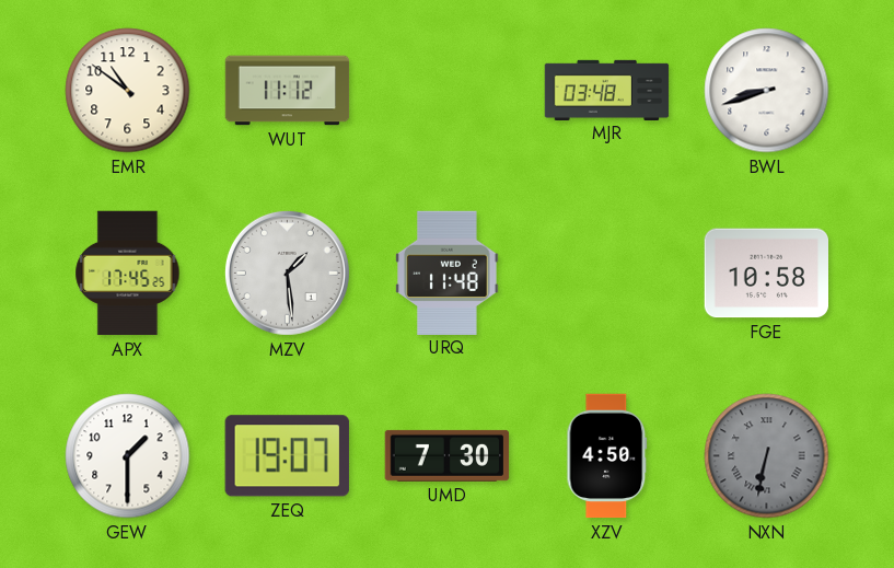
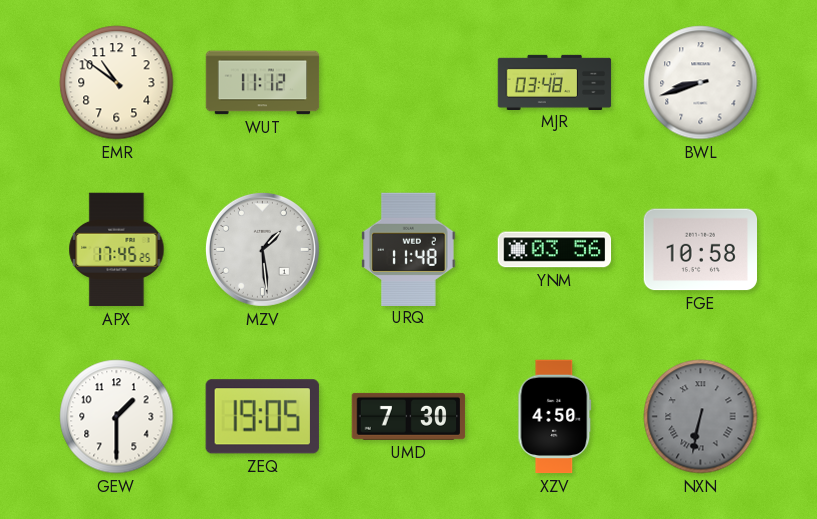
YNM: none -> 03:56 (555, 250)
ZEQ: 19:07 -> 19:05 (262, 417)
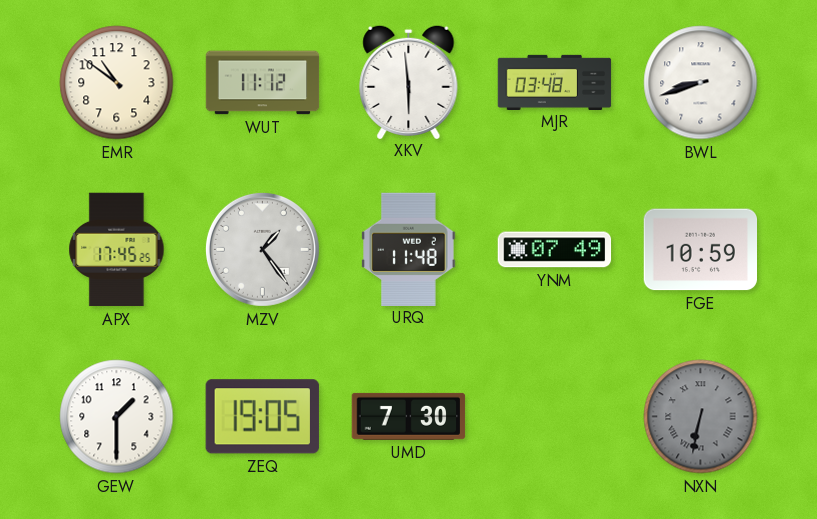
XKV: none -> 5:59 (409, 81)
MZV: 1:29 -> 1:24 (262, 249)
YNM: 03:56 -> 07:49 (555, 250)
FGE: 10:58 -> 10:59 (700, 250)
XZV: 4:50 -> none (555, 417)
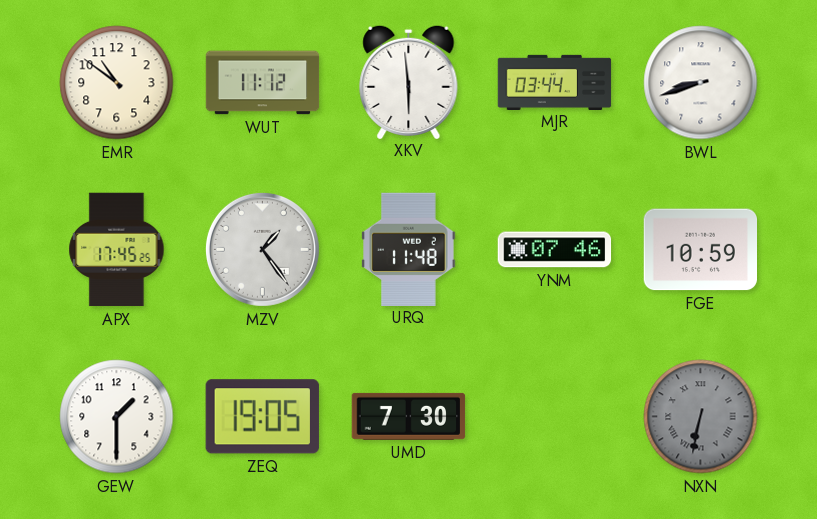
MJR: 03:48 -> 03:44 (555, 82)
YNM: 07:49 -> 07:46 (555, 250)
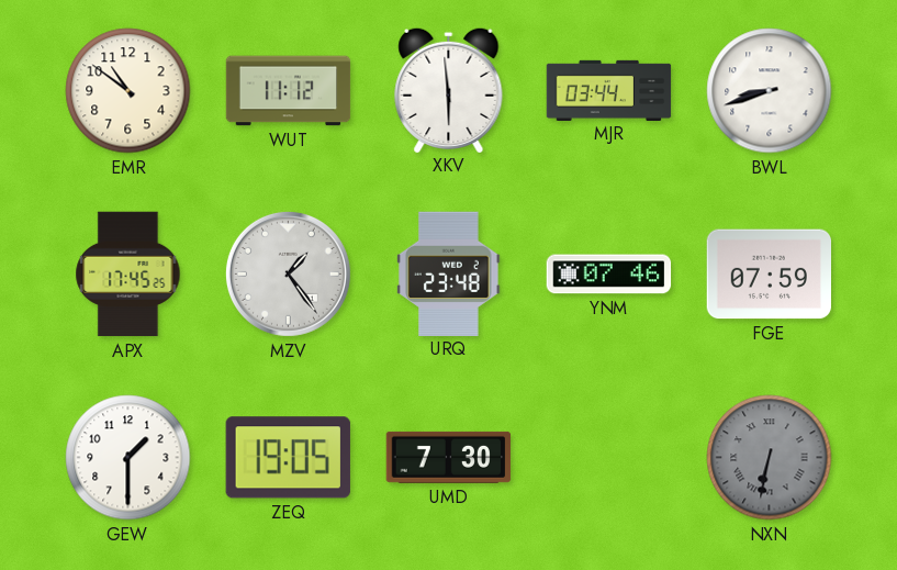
URQ: 11:48 -> 23:48 (449, 273)
FGE: 10:59 -> 07:59 (769, 275)
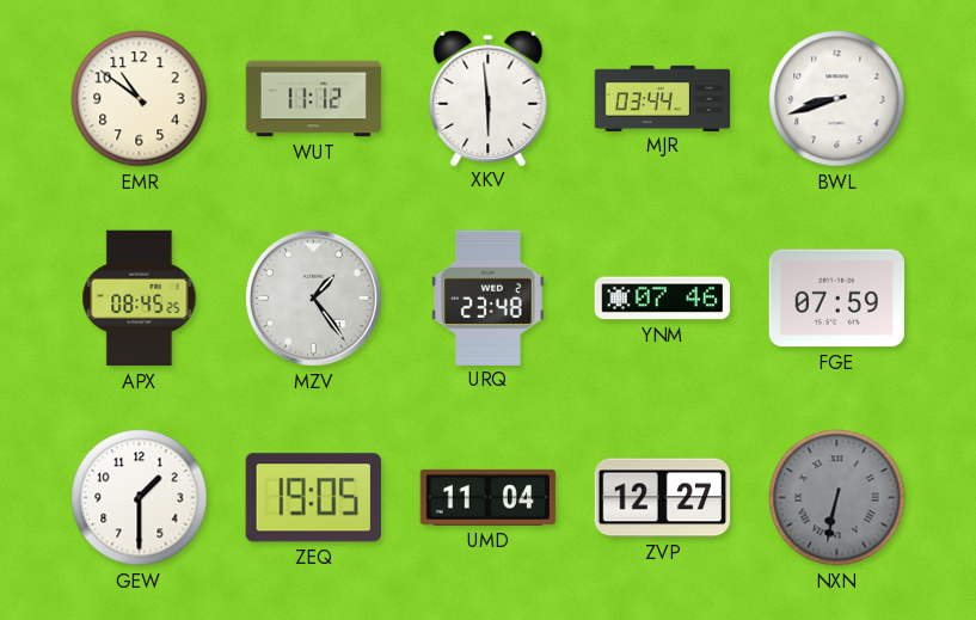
APX: 17:45 -> 08:45 (140, 299)
UMD: 7:30 -> 11:04 (489, 497)
ZVP: none -> 12:27 (663, 498)
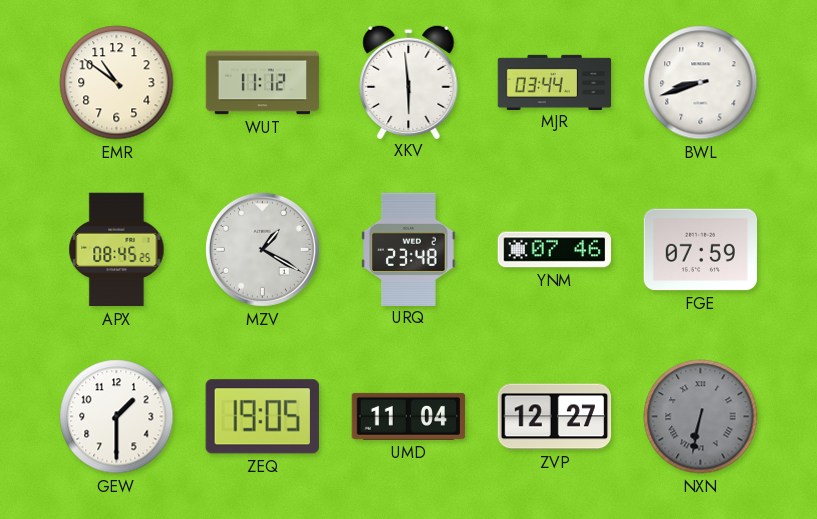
MZV: 1:24 -> 1:20 (262, 249)
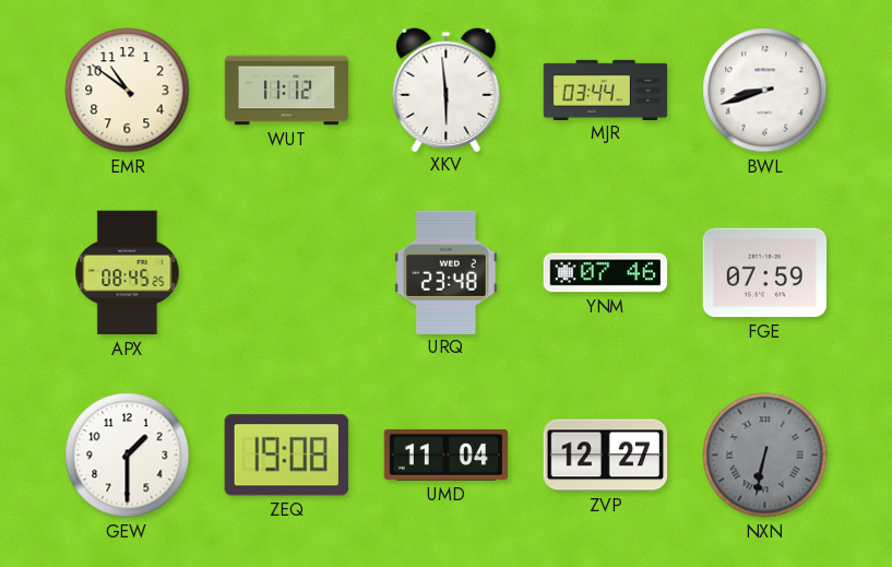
MZV: 1:20 -> none (262, 249)
ZEQ: 19:05 -> 19:08 (286, 456)
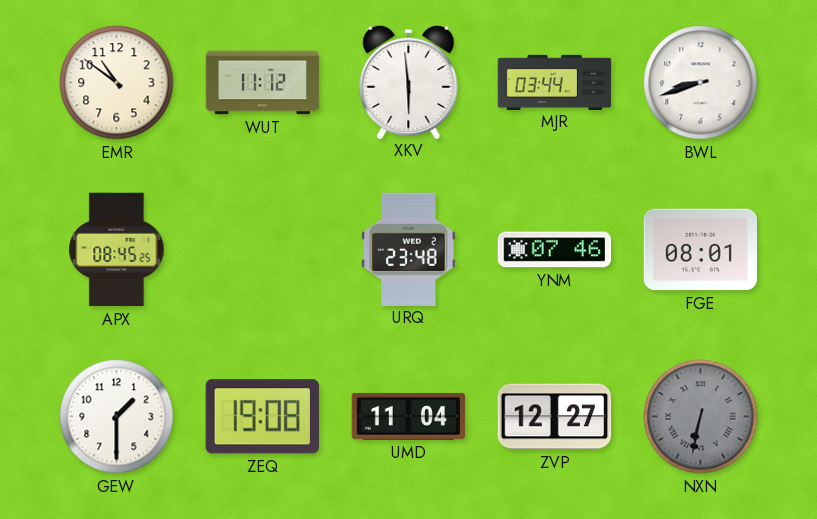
FGE: 07:59 -> 08:01 (700, 250)
